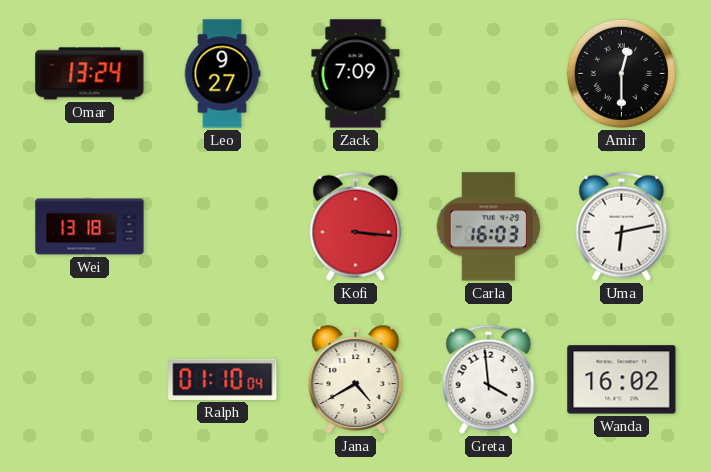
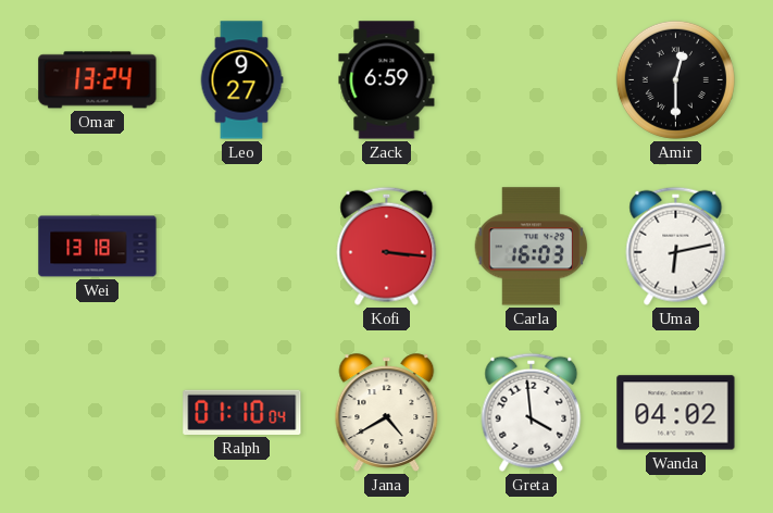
Zack: 7:09 -> 6:59 (387, 80)
Wanda: 16:02 -> 04:02 (676, 413)
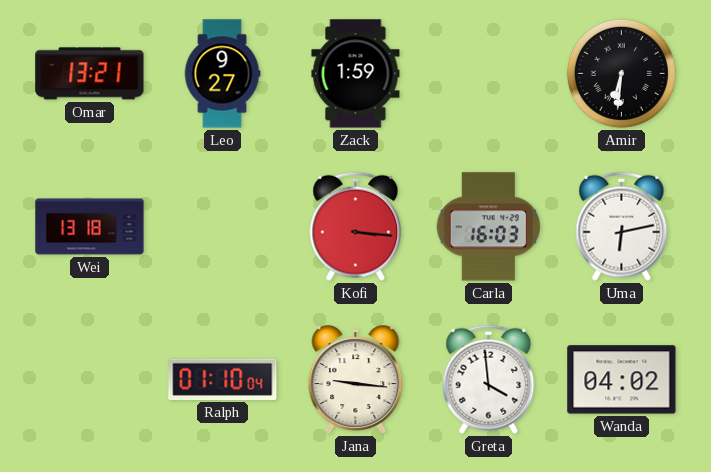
Omar: 13:24 -> 13:21 (90, 74)
Zack: 6:59 -> 1:59 (356, 74)
Amir: 12:30 -> 6:31 (621, 73)
Jana: 4:40 -> 9:16 (356, 380)
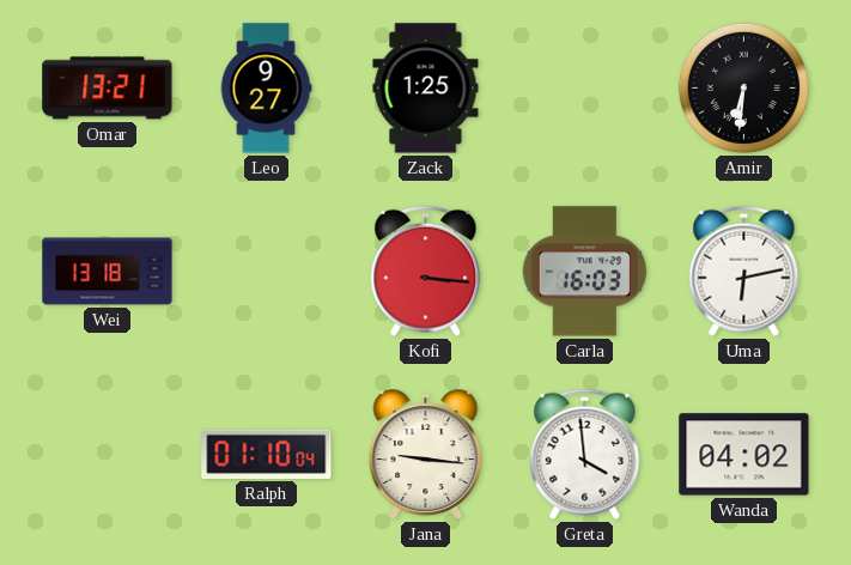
Zack: 1:59 -> 1:25 (426, 89)
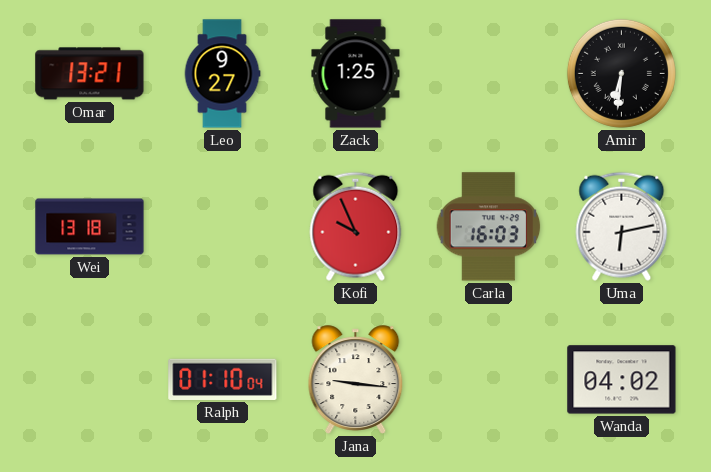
Kofi: 3:16 -> 9:56 (356, 226)
Greta: 3:59 -> none (585, 454)
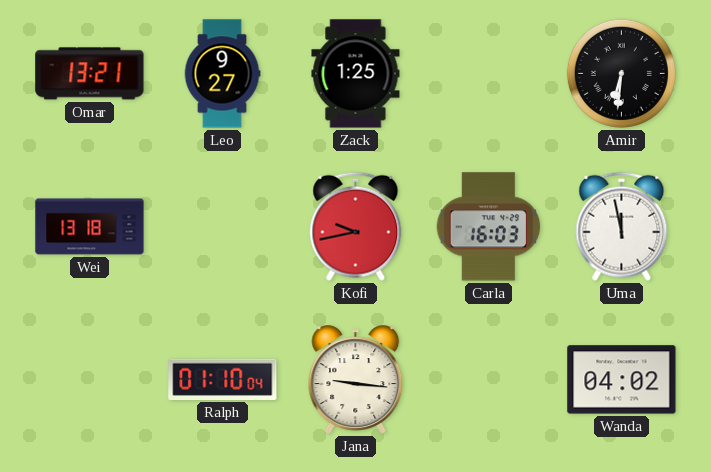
Kofi: 9:56 -> 9:43 (356, 226)
Uma: 6:13 -> 11:58 (622, 226)
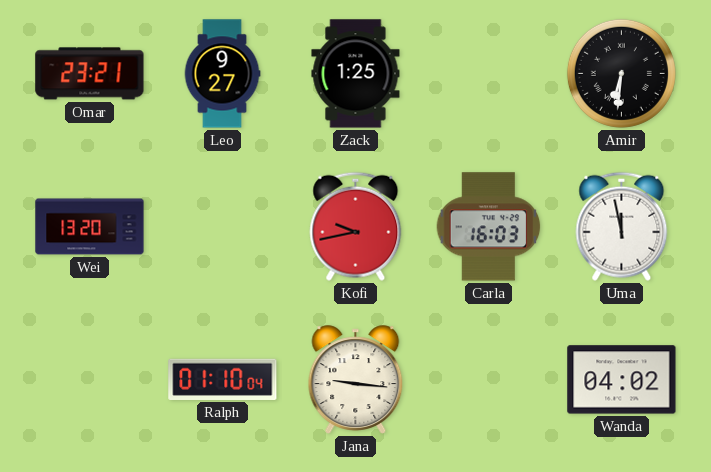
Omar: 13:21 -> 23:21 (90, 74)
Wei: 13:18 -> 13:20 (90, 227)
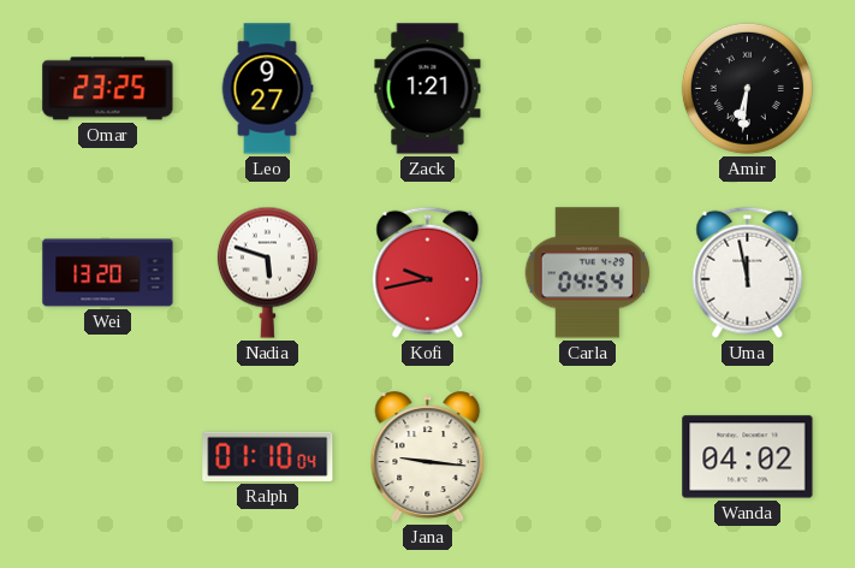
Omar: 23:21 -> 23:25 (108, 89)
Zack: 1:25 -> 1:21 (428, 89)
Nadia: none -> 5:48 (267, 272)
Carla: 16:03 -> 04:54 (588, 273)
